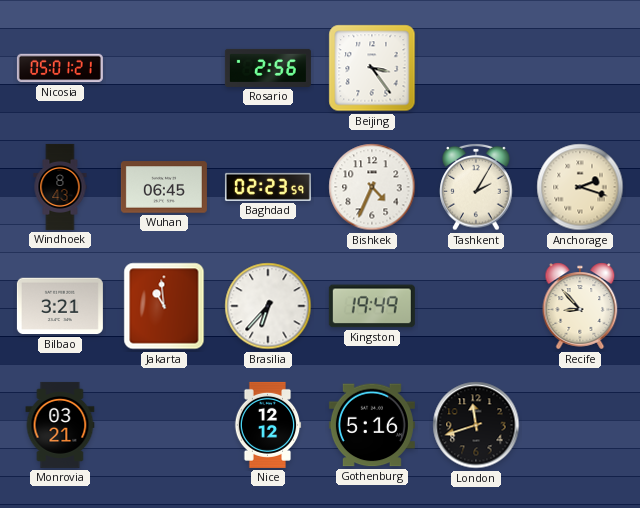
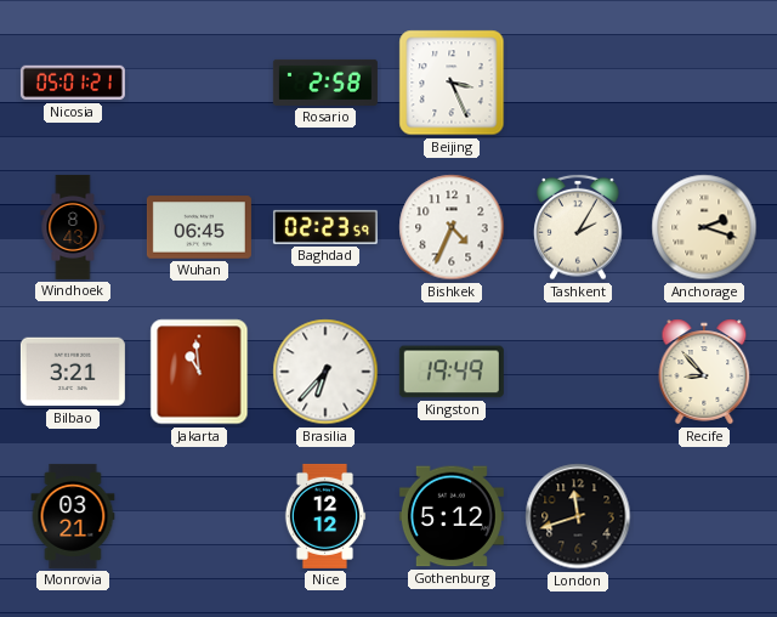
Rosario: 2:56 -> 2:58 (325, 83)
Beijing: 3:24 -> 3:26 (452, 83)
Gothenburg: 5:16 -> 5:12 (452, 516)
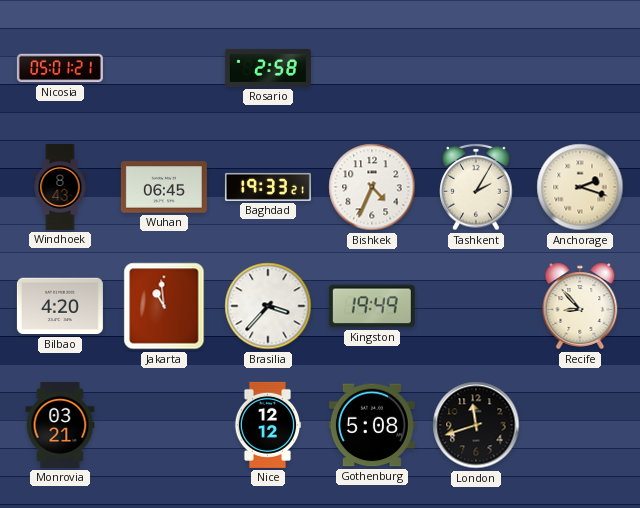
Beijing: 3:26 -> none (452, 83)
Baghdad: 02:23 -> 19:33 (268, 187)
Bilbao: 3:21 -> 4:20 (60, 306)
Brasilia: 6:37 -> 3:37 (268, 306)
Gothenburg: 5:12 -> 5:08 (372, 425)
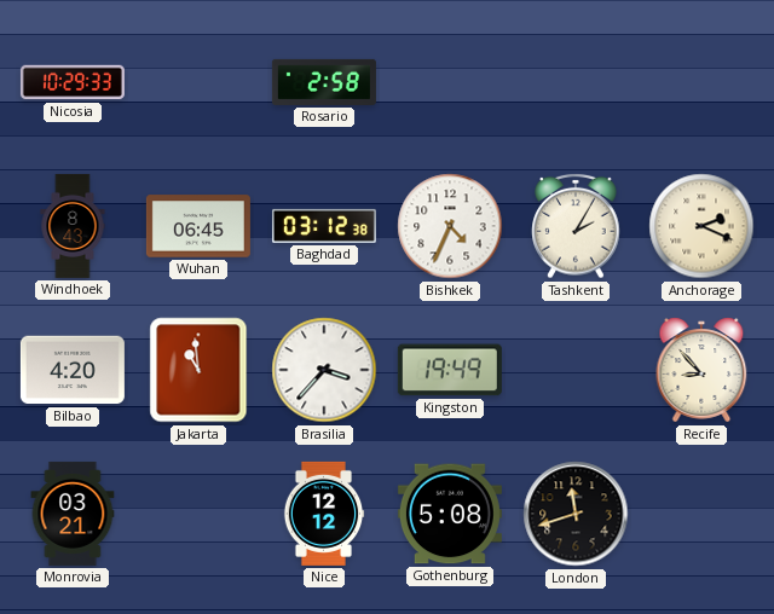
Nicosia: 05:01 -> 10:29 (73, 82)
Baghdad: 19:33 -> 03:12 (324, 226)
Anchorage: 2:18 -> 2:19 (701, 226)
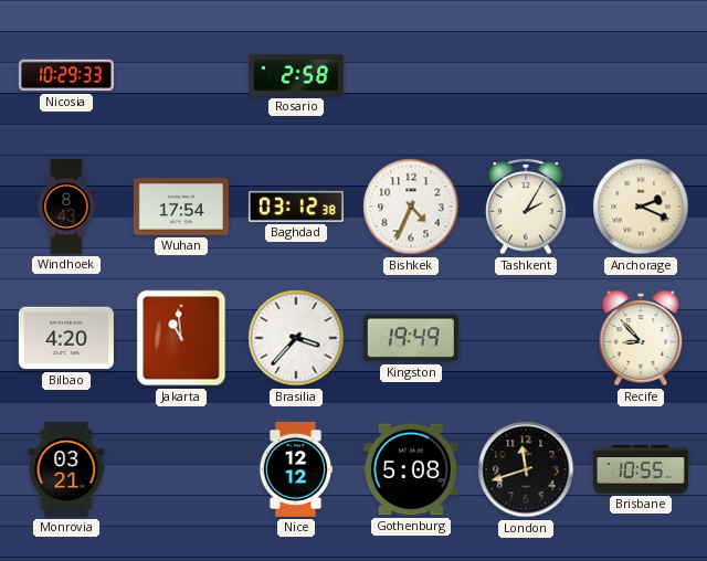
Wuhan: 06:45 -> 17:54 (181, 207)
Brisbane: none -> 10:55 (641, 470)
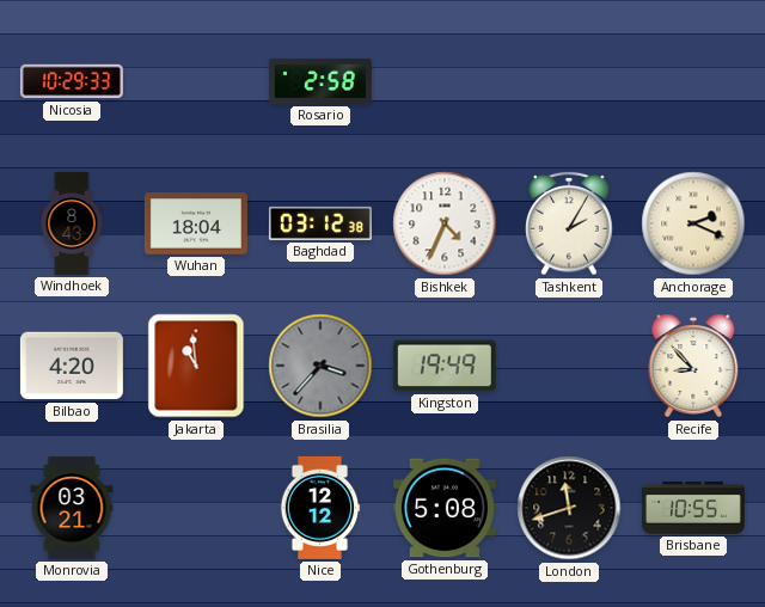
Wuhan: 17:54 -> 18:04 (196, 223)
Brasilia dial: white -> grey (320, 366)
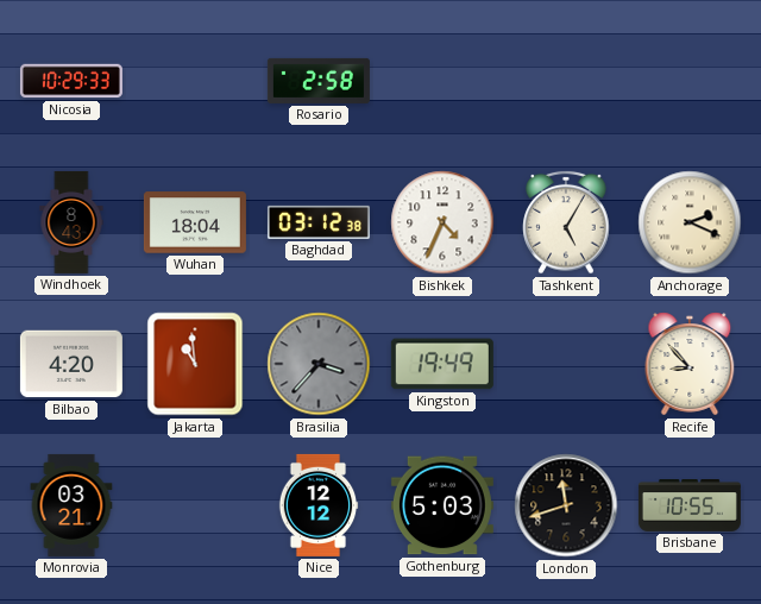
Tashkent: 2:05 -> 5:05 (566, 222)
Gothenburg: 5:08 -> 5:03 (442, 505)
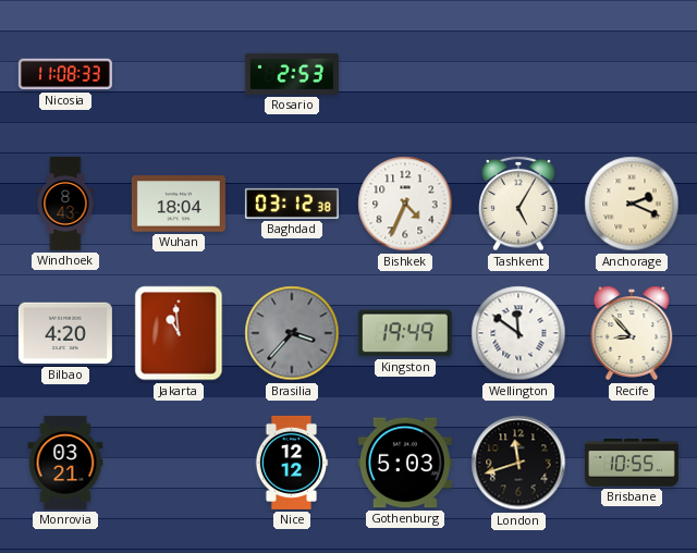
Nicosia: 10:29 -> 11:08 (65, 74)
Rosario: 2:58 -> 2:53 (292, 74)
Wellington: none -> 11:51 (518, 333)
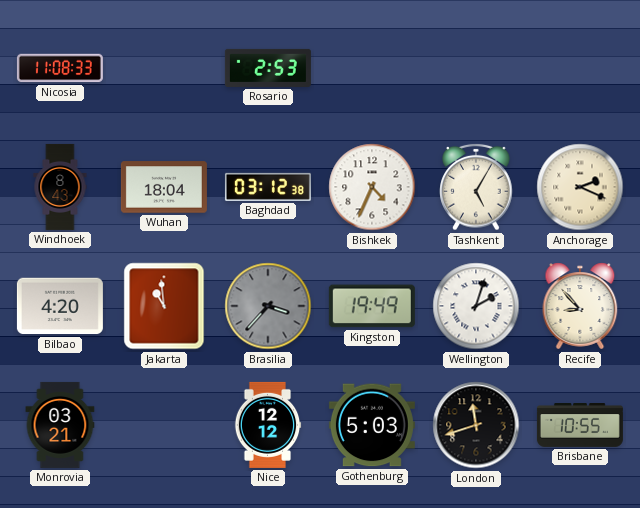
Wellington: 11:51 -> 2:03 (476, 306)
